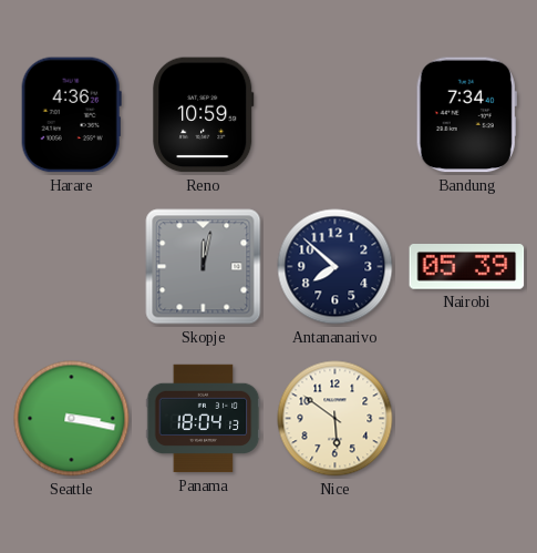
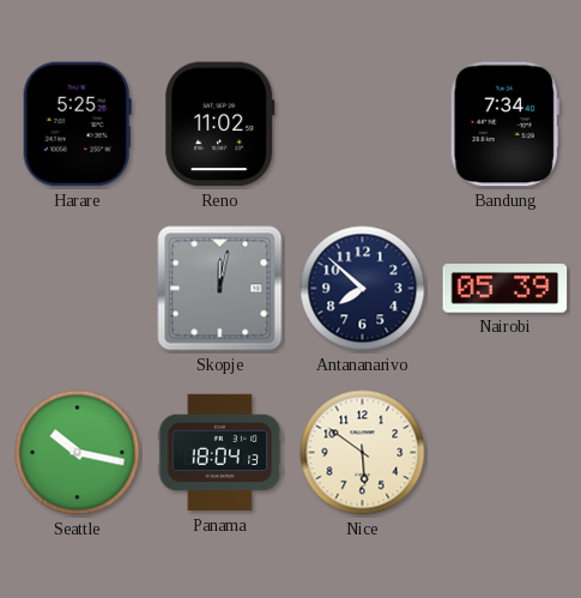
Harare: 4:36 -> 5:25 (77, 125)
Reno: 10:59 -> 11:02 (220, 125)
Seattle: 3:17 -> 10:17 (78, 453)
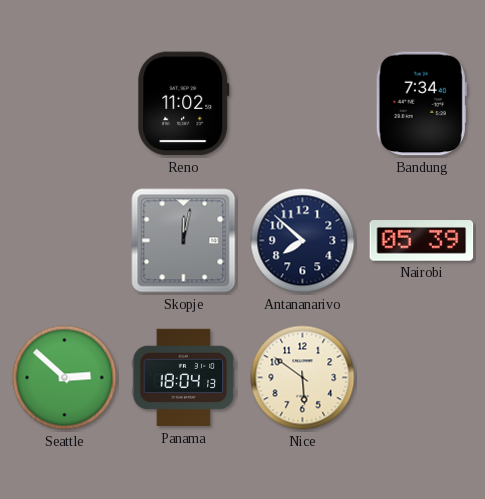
Harare: 5:25 -> none (77, 125)
Seattle: 10:17 -> 2:52 (65, 378)
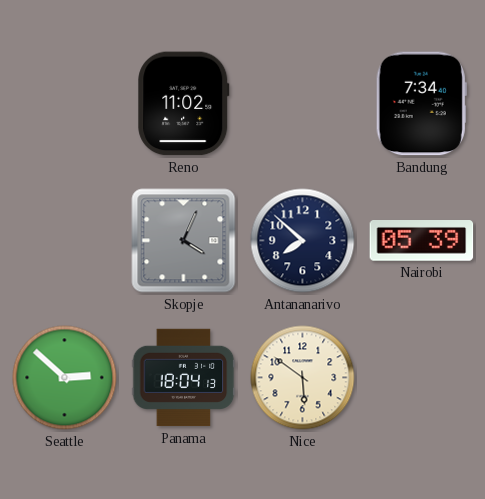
Skopje: 12:02 -> 4:04 (184, 241)
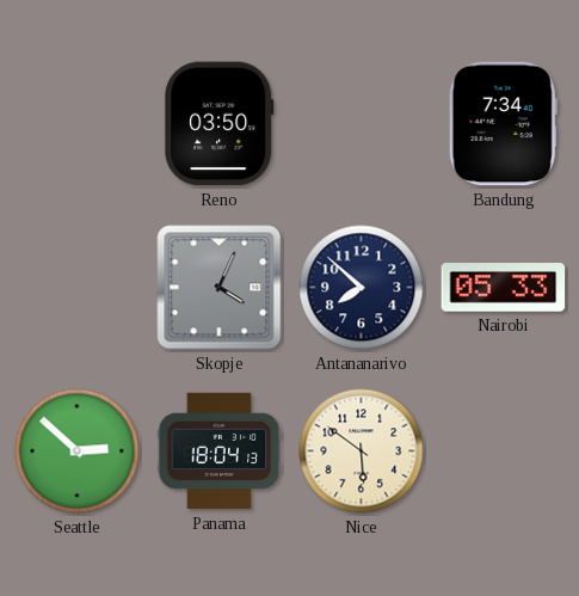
Reno: 11:02 -> 03:50 (220, 124)
Nairobi: 05:39 -> 05:33 (504, 288)
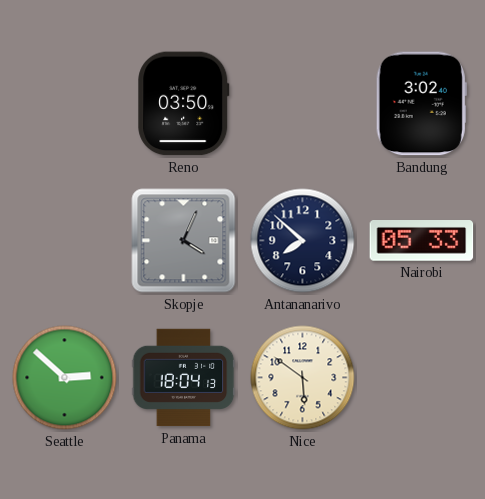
Bandung: 7:34 -> 3:02 (421, 104)
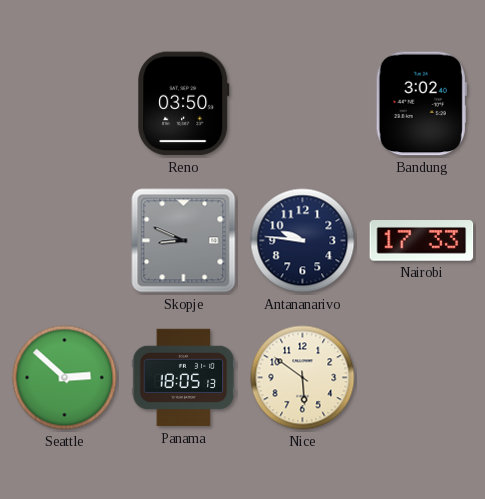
Skopje: 4:04 -> 8:49 (184, 241)
Antananarivo: 7:52 -> 9:46 (303, 241)
Nairobi: 05:33 -> 17:33 (422, 241)
Panama: 18:04 -> 18:05 (184, 378)
